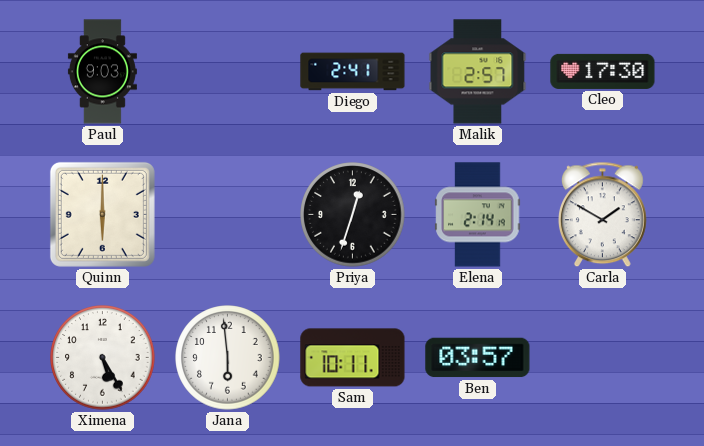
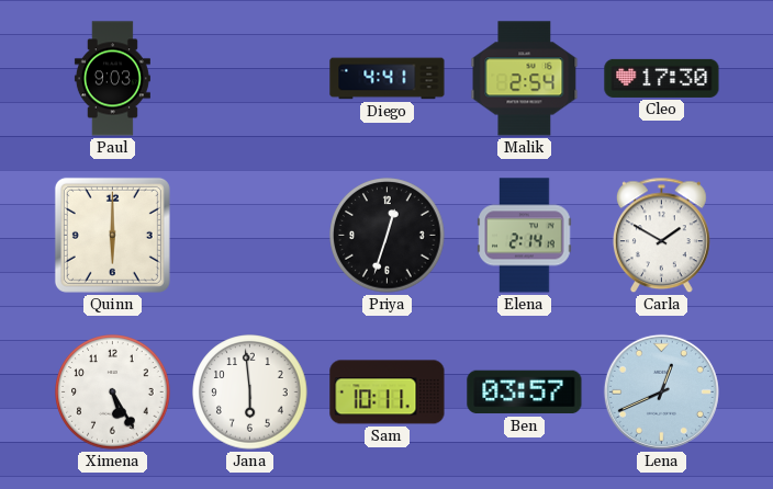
Diego: 2:41 -> 4:41 (388, 79)
Malik: 2:57 -> 2:54 (525, 79)
Lena: none -> 12:41 (661, 391)
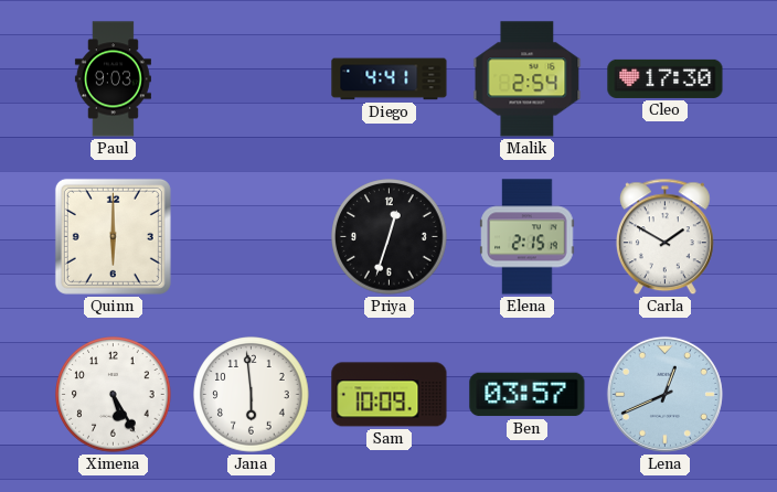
Elena: 2:14 -> 2:15 (528, 237)
Sam: 10:11 -> 10:09 (390, 395)
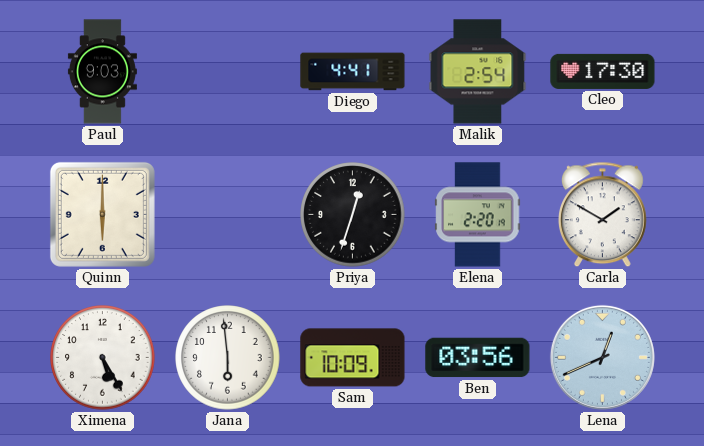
Elena: 2:15 -> 2:20 (478, 215)
Ben: 03:57 -> 03:56 (478, 358)
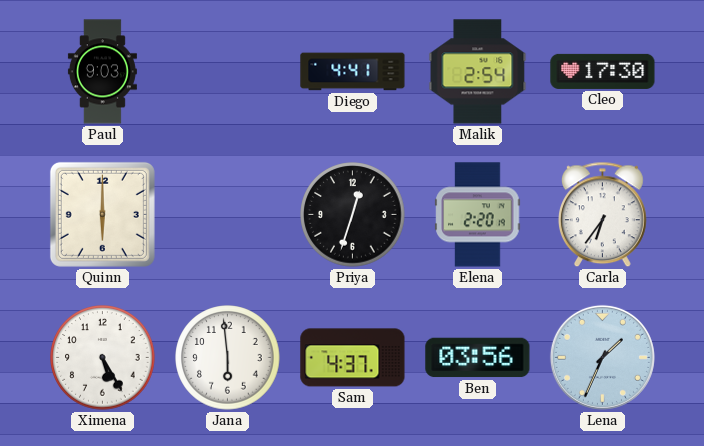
Carla: 1:50 -> 6:36 (602, 215)
Sam: 10:09 -> 4:37 (353, 358)
Lena: 12:41 -> 1:34 (602, 357)
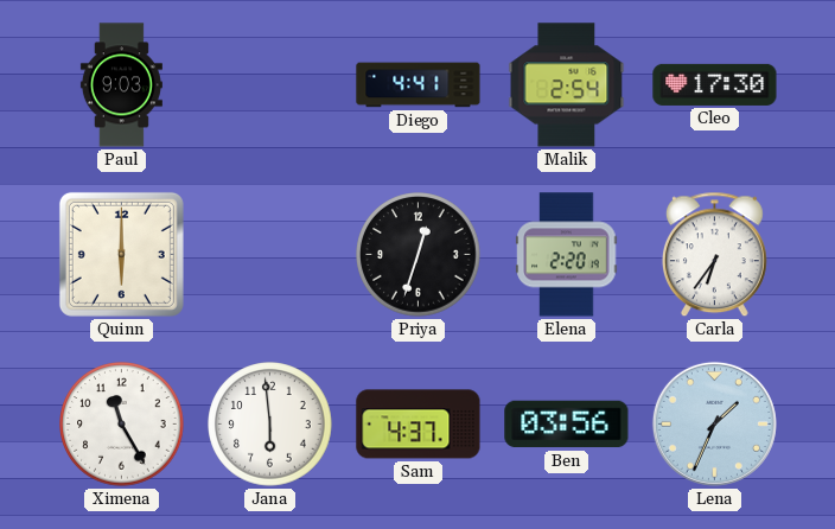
Ximena: 5:25 -> 11:25 (122, 425)
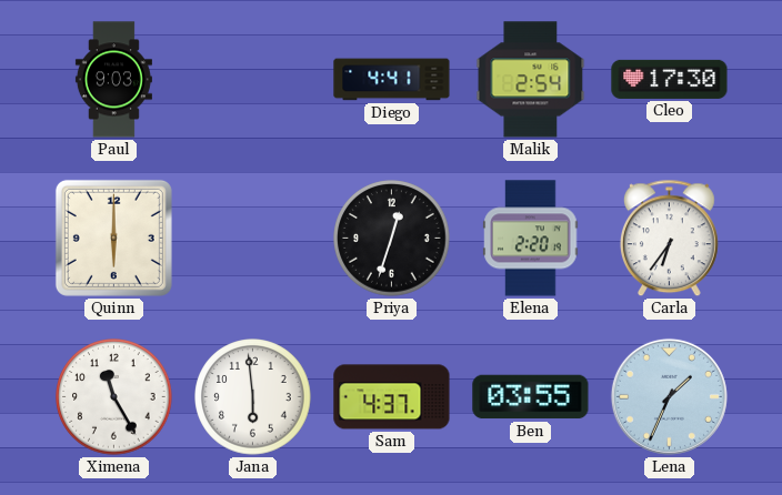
Ben: 03:56 -> 03:55 (531, 397)
